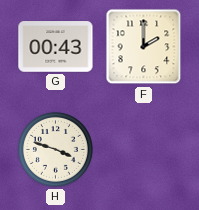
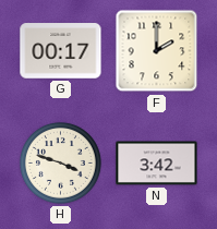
G: 00:43 -> 00:17 (61, 51)
N: none -> 3:42 (157, 164)
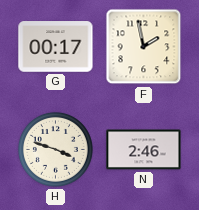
F: 2:00 -> 1:58 (144, 47)
N: 3:42 -> 2:46 (144, 150)
